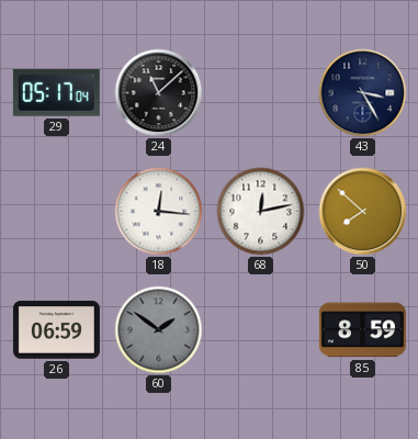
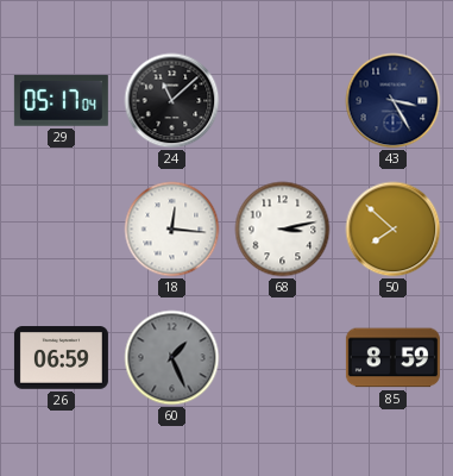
68: 12:13 -> 3:13 (283, 230)
60: 1:51 -> 1:26 (172, 358)
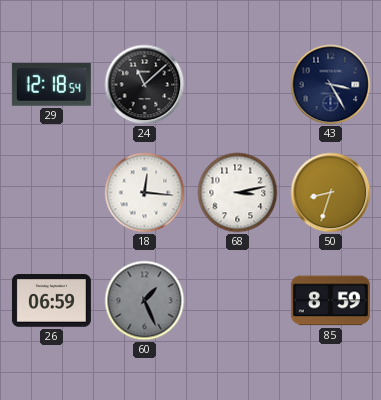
29: 05:17 -> 12:18 (51, 84)
50: 7:52 -> 8:33 (331, 193)
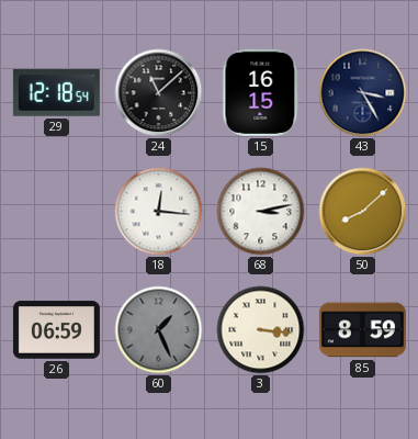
15: none -> 16:15 (261, 92)
50: 8:33 -> 8:08 (363, 212)
3: none -> 3:16 (261, 330)
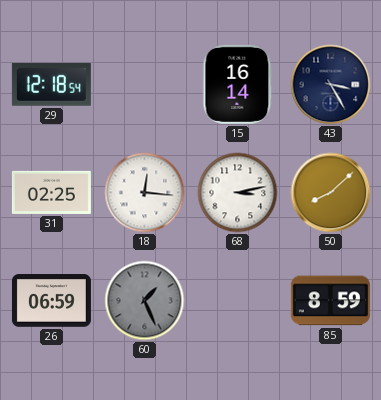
24: 11:08 -> none (159, 93)
15: 16:15 -> 16:14 (238, 84)
31: none -> 02:25 (51, 192)
3: 3:16 -> none (261, 330)
